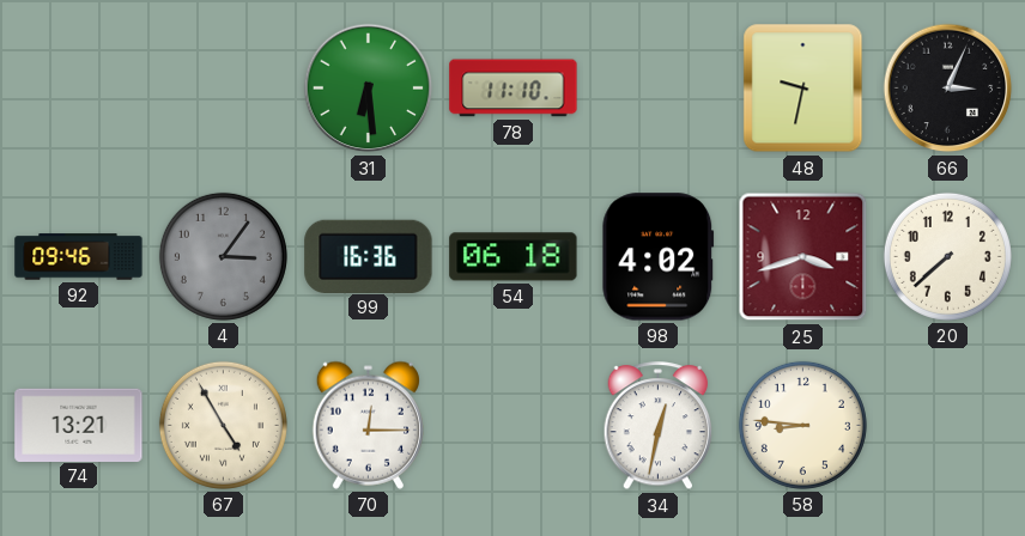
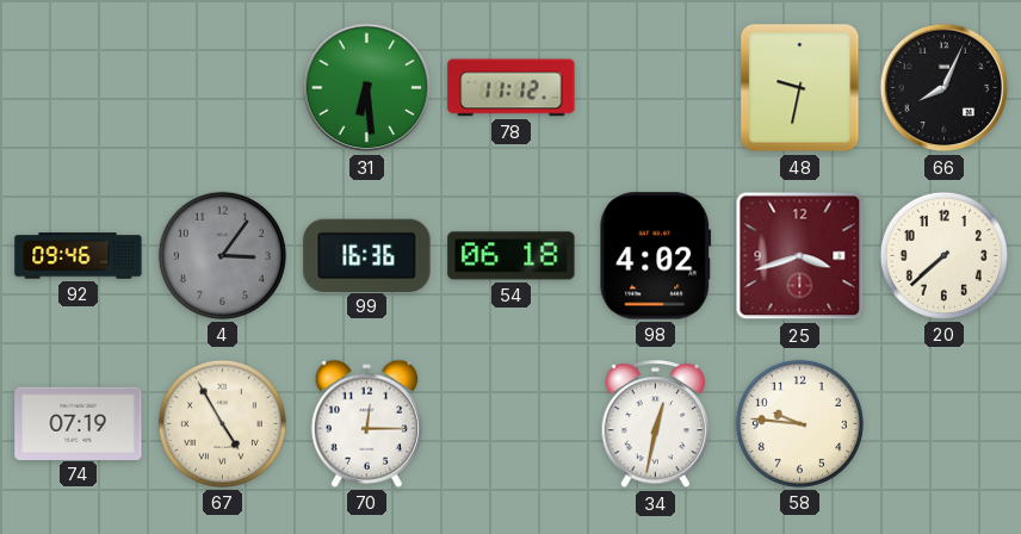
78: 11:10 -> 11:12 (512, 88)
66: 3:04 -> 8:04 (945, 88)
74: 13:21 -> 07:19 (79, 423)
58: 8:46 -> 9:46 (799, 423)
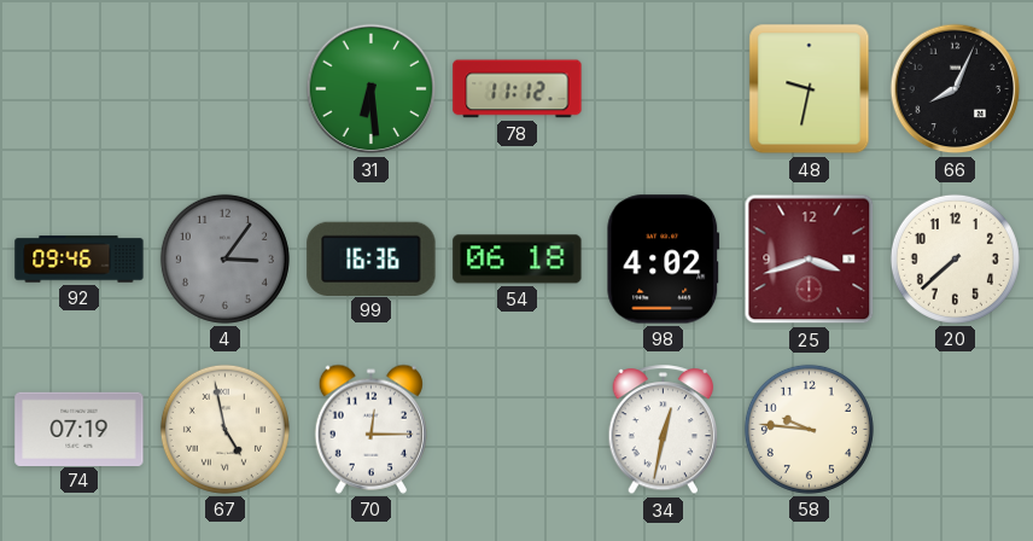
67: 4:55 -> 4:58 (224, 429)
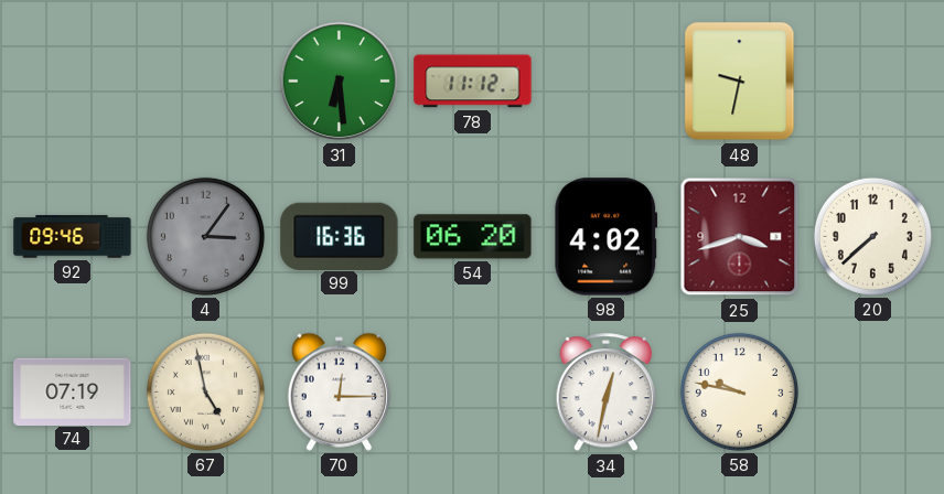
66: 8:04 -> none (956, 89)
54: 06:18 -> 06:20 (473, 237)
58: 9:46 -> 9:47 (739, 391)
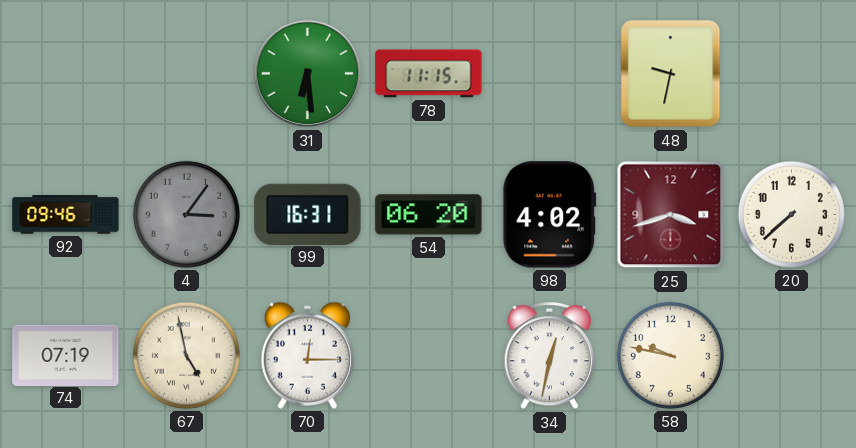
78: 11:12 -> 11:15 (429, 74)
99: 16:36 -> 16:31 (308, 214)
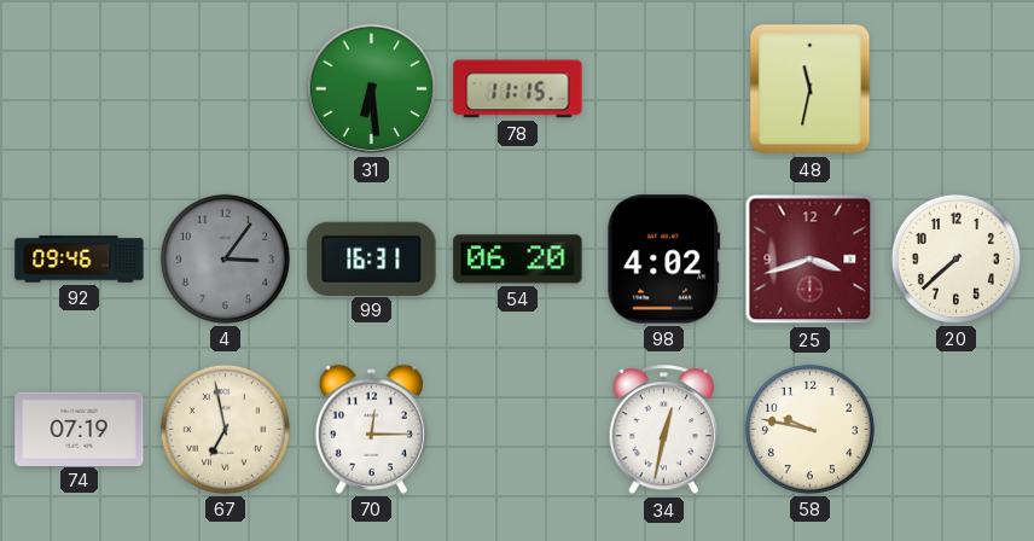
48: 9:32 -> 11:32 (811, 89)
67: 4:58 -> 6:58 (225, 429)
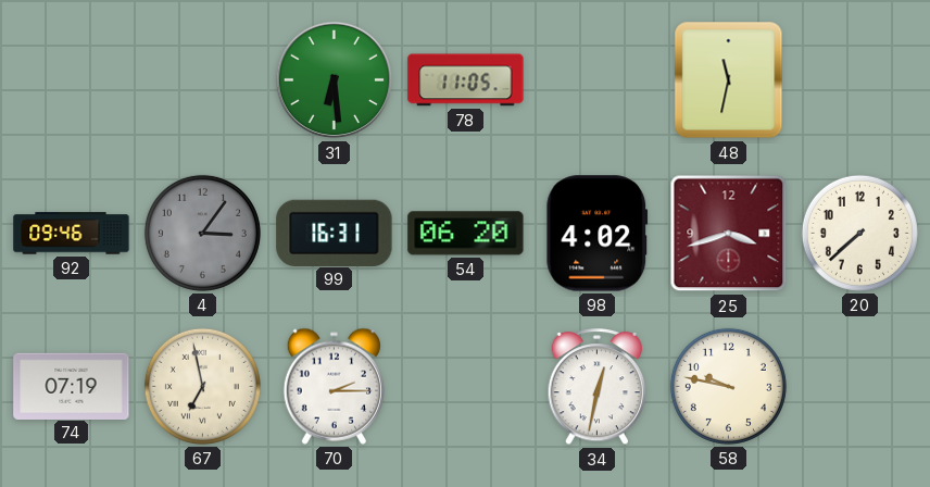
78: 11:15 -> 11:05 (466, 80)
70: 12:15 -> 2:15 (334, 386)
